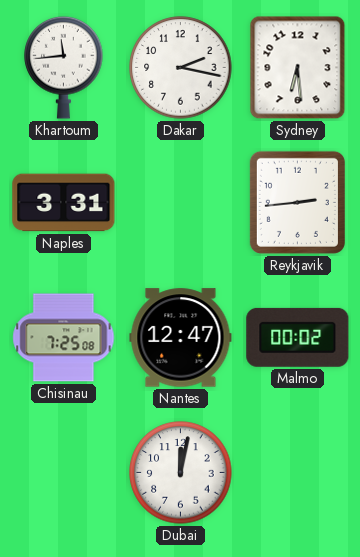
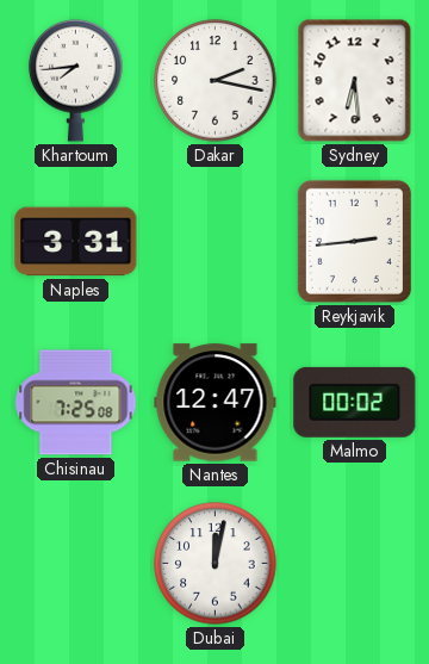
Khartoum: 11:44 -> 7:44 (76, 80)
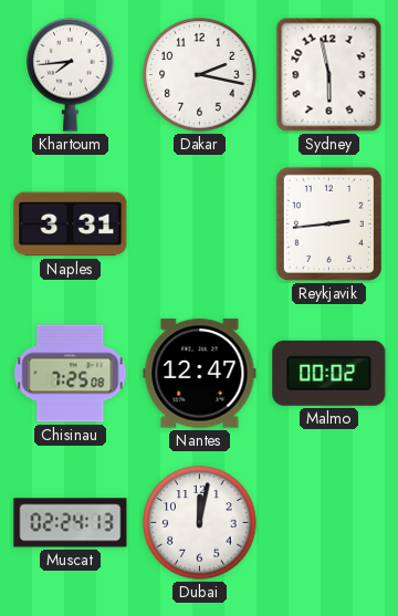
Sydney: 6:29 -> 5:58 (329, 75)
Muscat: none -> 02:24 (71, 523)
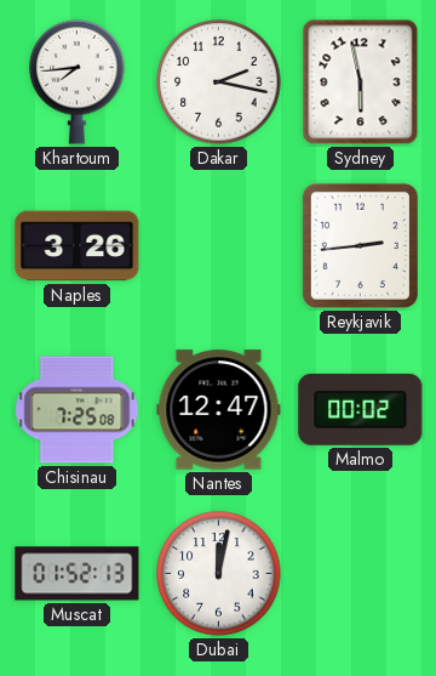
Naples: 3:31 -> 3:26 (78, 246)
Muscat: 02:24 -> 01:52 (78, 574)
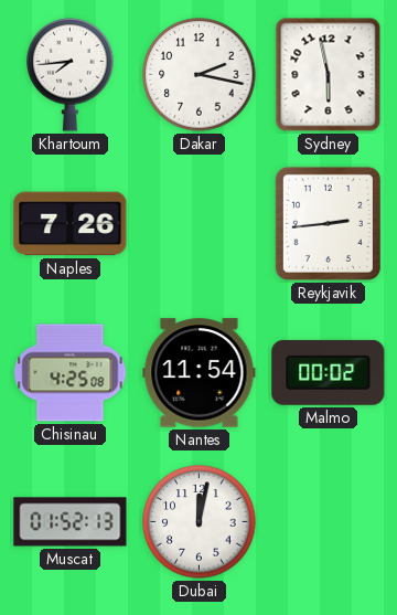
Naples: 3:26 -> 7:26 (71, 224)
Chisinau: 7:25 -> 4:25 (71, 373)
Nantes: 12:47 -> 11:54 (200, 373)
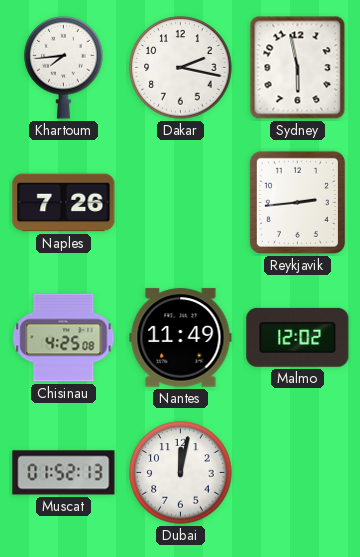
Nantes: 11:54 -> 11:49 (181, 338)
Malmo: 00:02 -> 12:02 (298, 337)
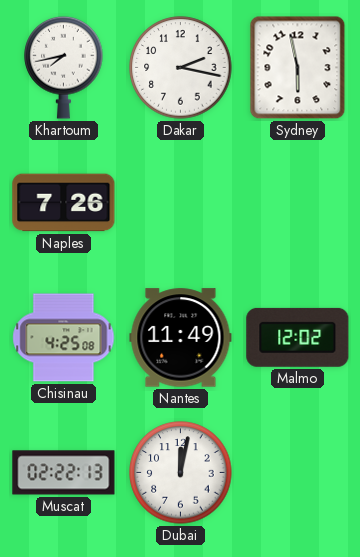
Khartoum: 7:44 -> 7:43 (64, 67)
Reykjavik: 2:44 -> none (297, 202)
Muscat: 01:52 -> 02:22 (64, 473)
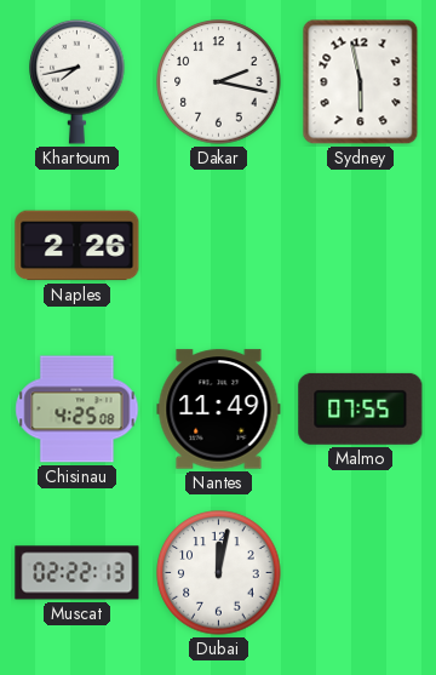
Naples: 7:26 -> 2:26 (78, 246)
Malmo: 12:02 -> 07:55 (361, 408)
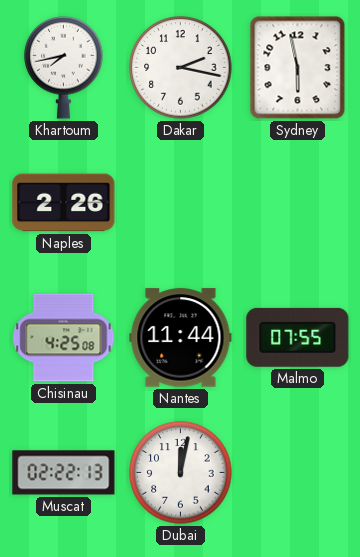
Nantes: 11:49 -> 11:44 (181, 338)
